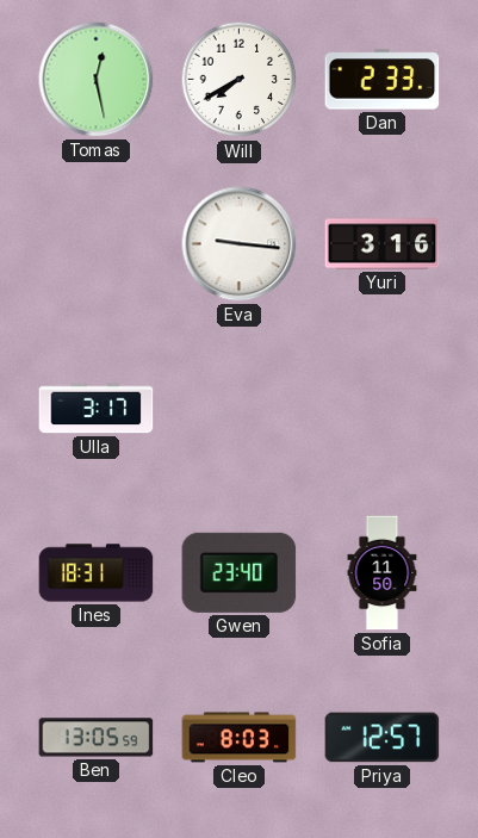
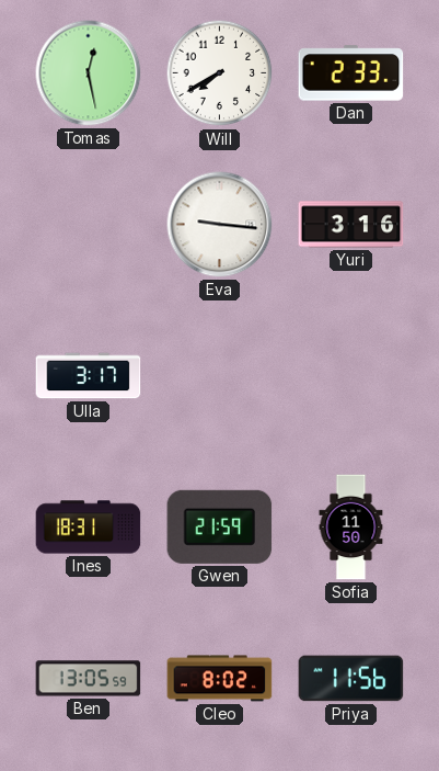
Gwen: 23:40 -> 21:59 (220, 526)
Cleo: 8:03 -> 8:02 (220, 679)
Priya: 12:57 -> 11:56 (351, 679)
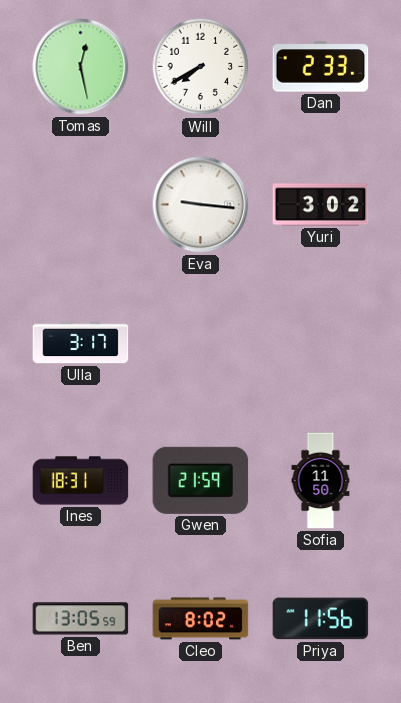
Yuri: 3:16 -> 3:02 (321, 205)
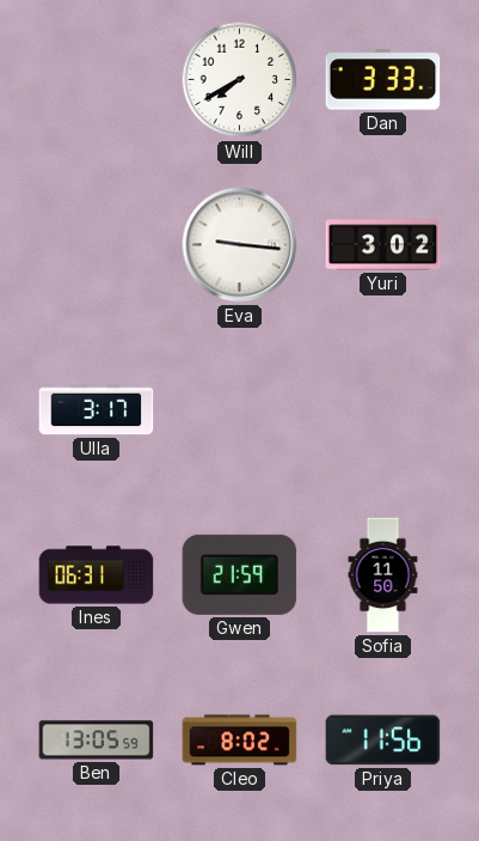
Tomas: 12:28 -> none (81, 67)
Dan: 2:33 -> 3:33 (383, 80)
Ines: 18:31 -> 06:31 (97, 575)
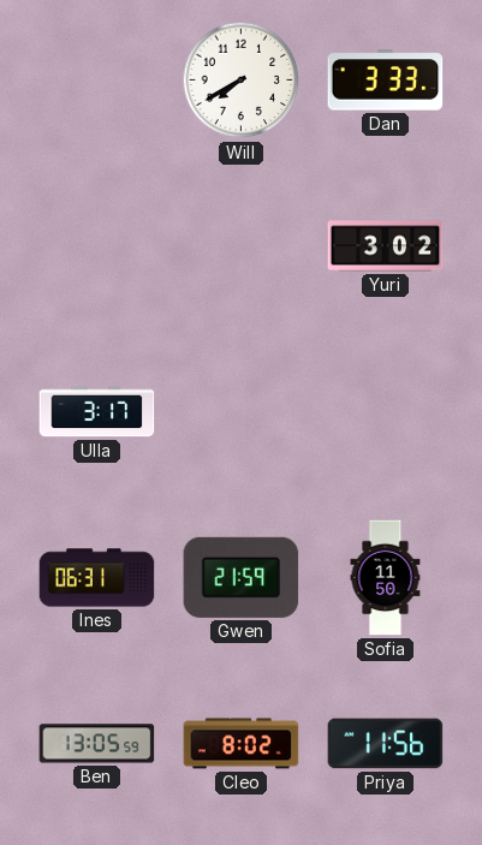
Eva: 9:16 -> none (240, 245)
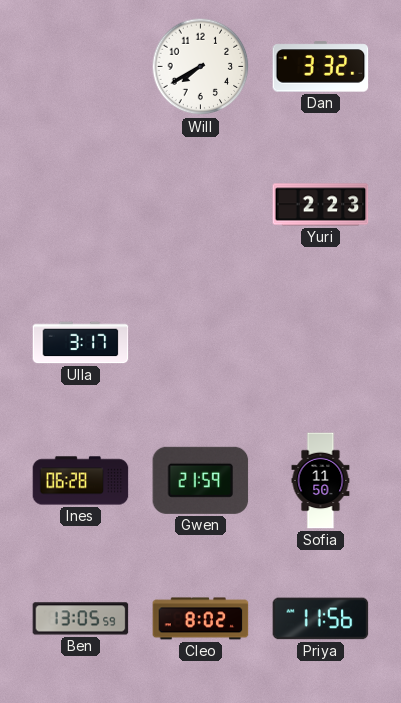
Dan: 3:33 -> 3:32 (321, 67)
Yuri: 3:02 -> 2:23 (321, 205)
Ines: 06:31 -> 06:28 (81, 481)
